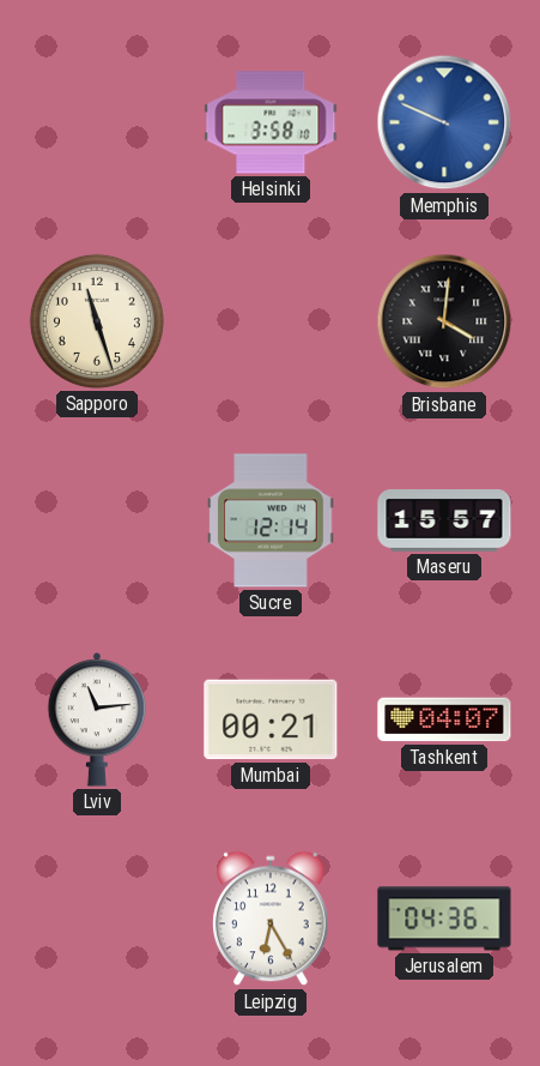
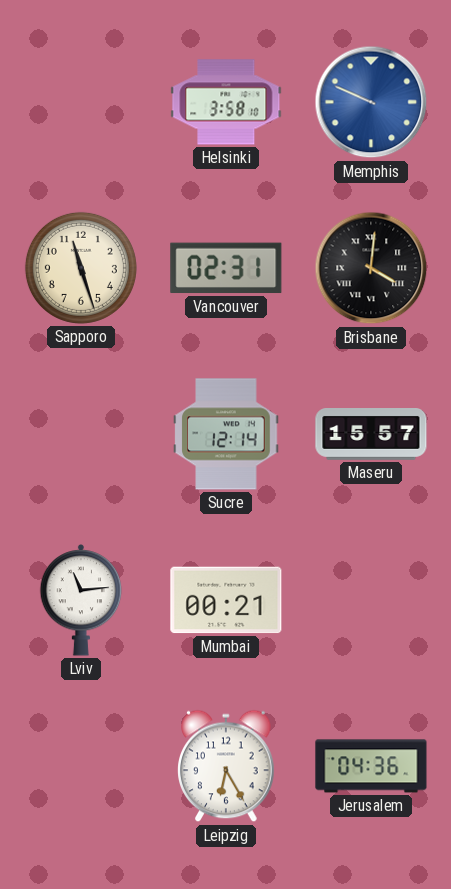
Vancouver: none -> 02:31 (226, 268)
Tashkent: 04:07 -> none (444, 719)
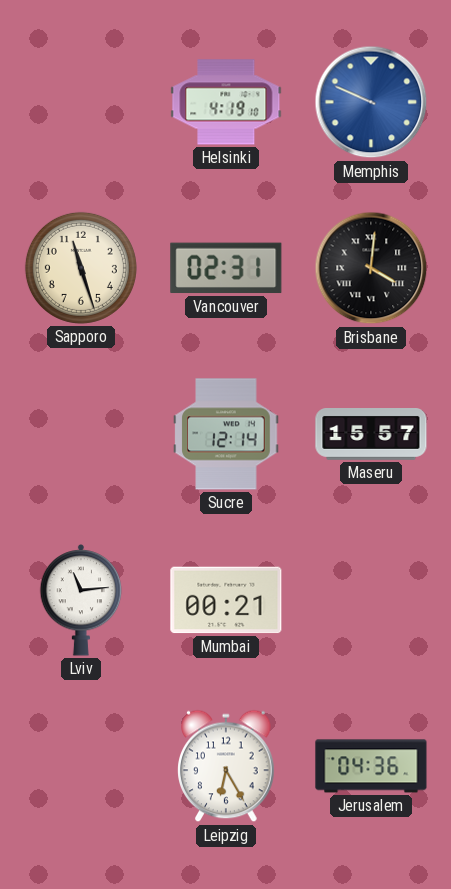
Helsinki: 3:58 -> 4:19 (226, 102)
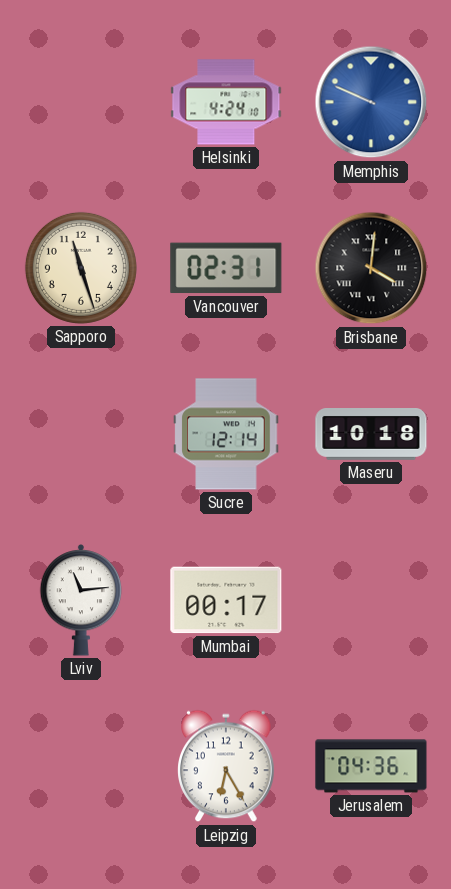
Helsinki: 4:19 -> 4:24 (226, 102)
Maseru: 15:57 -> 10:18 (371, 435)
Mumbai: 00:21 -> 00:17 (226, 600)
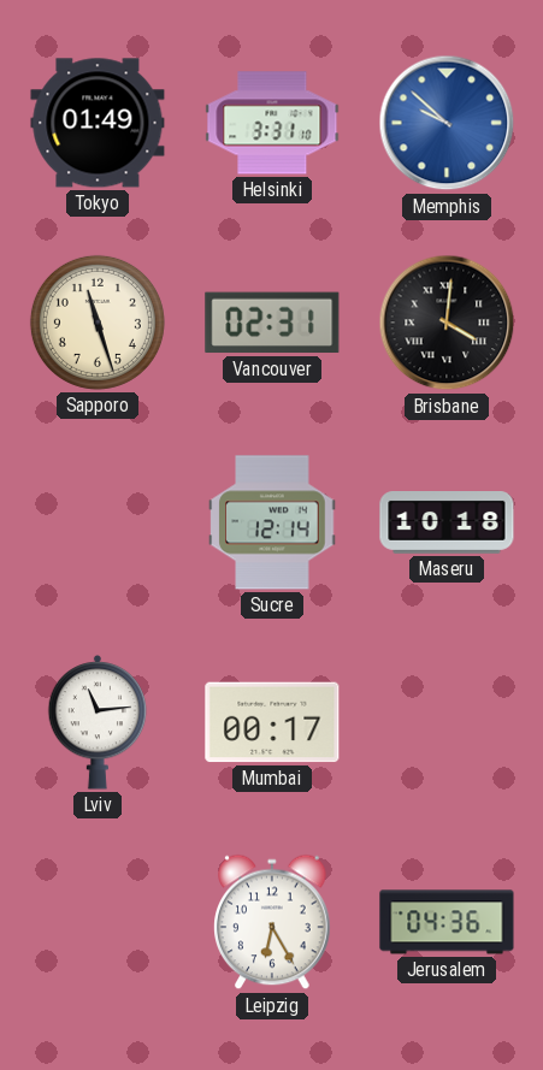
Tokyo: none -> 01:49 (98, 123)
Helsinki: 4:24 -> 3:31 (272, 123)
Memphis: 9:49 -> 9:52 (447, 123)
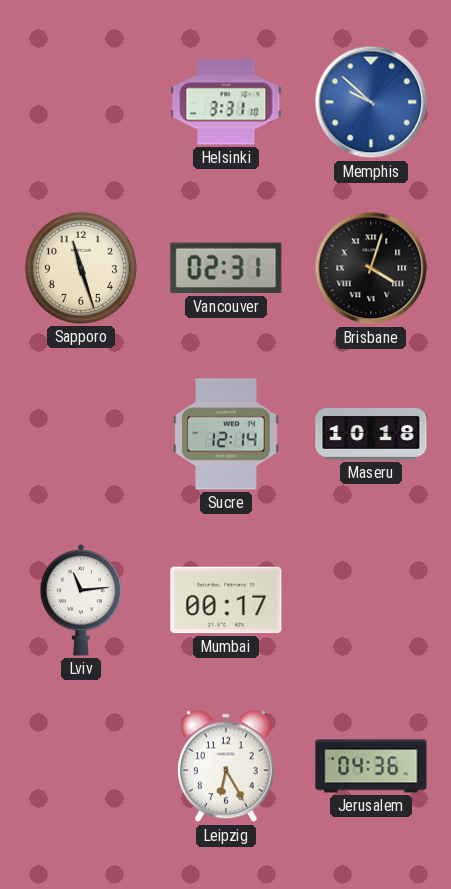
Tokyo: 01:49 -> none (98, 123)
Brisbane: 4:01 -> 4:03 (371, 268)
